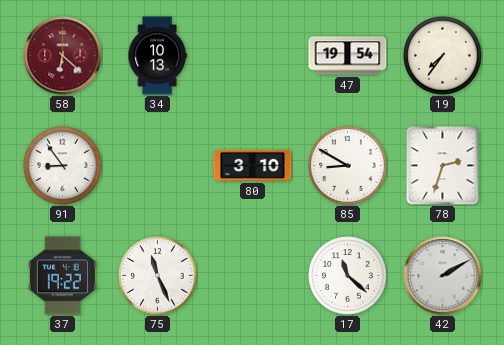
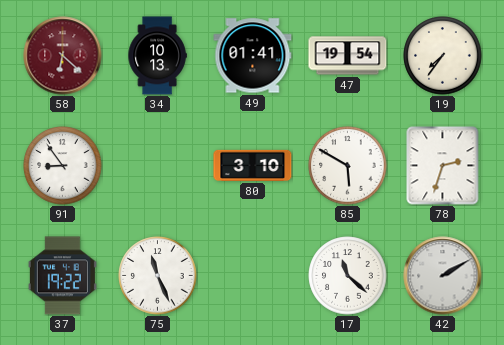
49: none -> 01:41 (253, 56)
85: 8:50 -> 5:50 (348, 166)
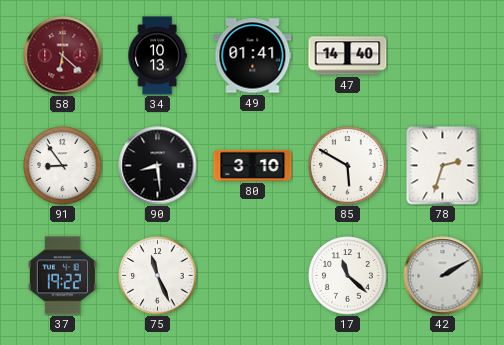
47: 19:54 -> 14:40 (348, 56)
19: 7:36 -> none (443, 56)
90: none -> 8:29 (158, 166)
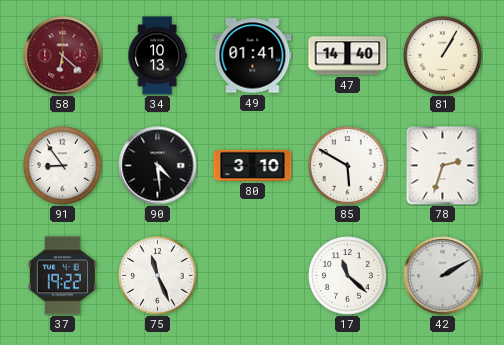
81: none -> 1:05 (443, 56)
90: 8:29 -> 4:29 (158, 166)
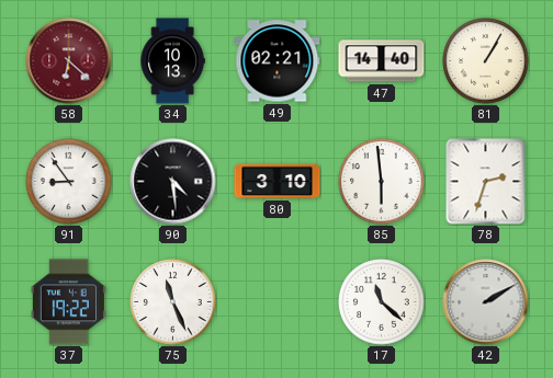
49: 01:41 -> 02:21 (278, 61)
85: 5:50 -> 5:59 (382, 182)
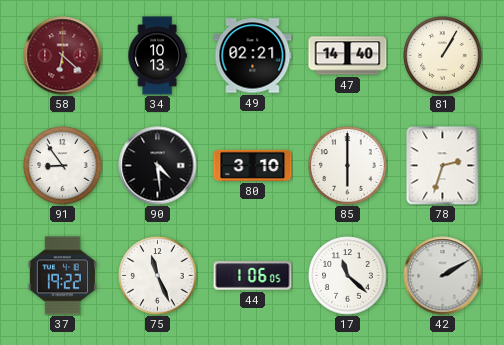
85: 5:59 -> 6:00 (348, 166)
44: none -> 1:06 (253, 276)
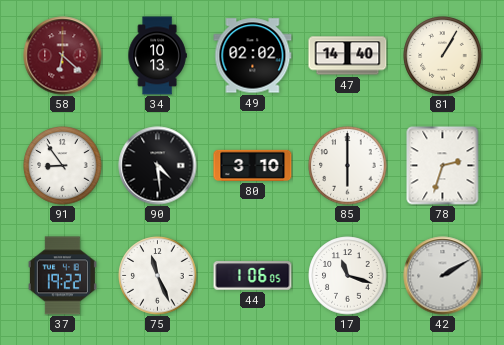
49: 02:21 -> 02:02 (253, 56)
17: 11:22 -> 11:18 (348, 276)
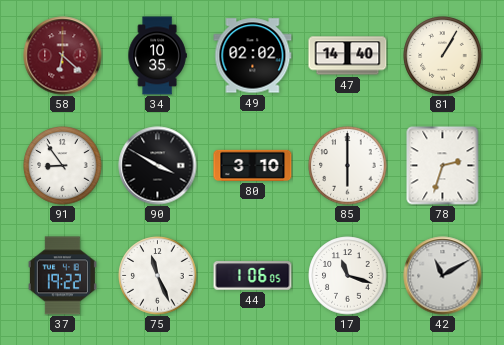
34: 10:13 -> 10:35 (157, 56)
90: 4:29 -> 3:50 (158, 166)
42: 2:10 -> 11:10 (443, 276)
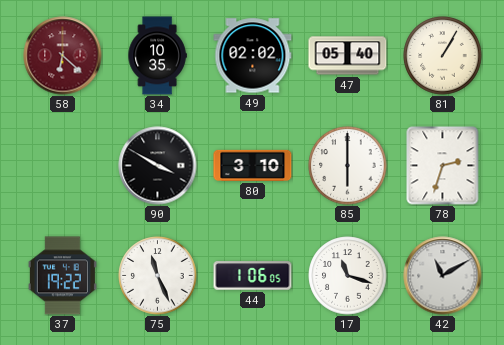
47: 14:40 -> 05:40 (348, 56)
91: 8:54 -> none (63, 166)
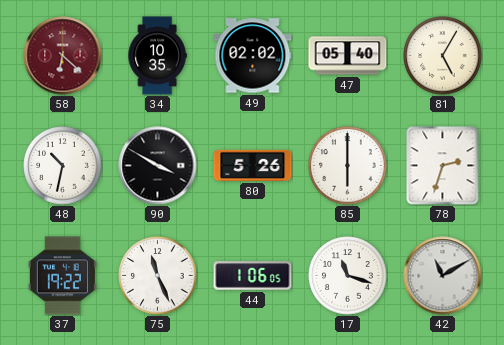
81: 1:05 -> 5:05 (443, 56)
48: none -> 10:32 (63, 166)
80: 3:10 -> 5:26 (253, 165)
